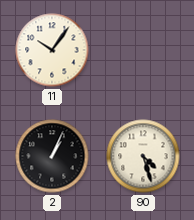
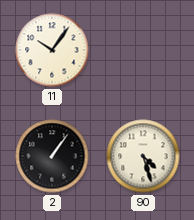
2: 1:04 -> 1:06 (52, 156)
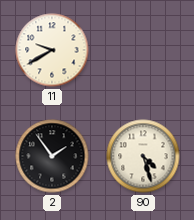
11: 10:06 -> 9:40 (52, 50)
2: 1:06 -> 1:54 (52, 156)
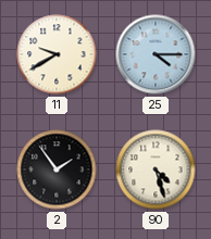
25: none -> 4:15 (156, 54)
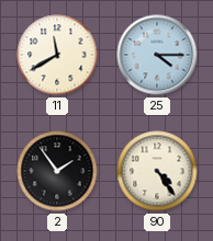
11: 9:40 -> 11:40 (57, 55)
90: 4:27 -> 4:24 (157, 171)
